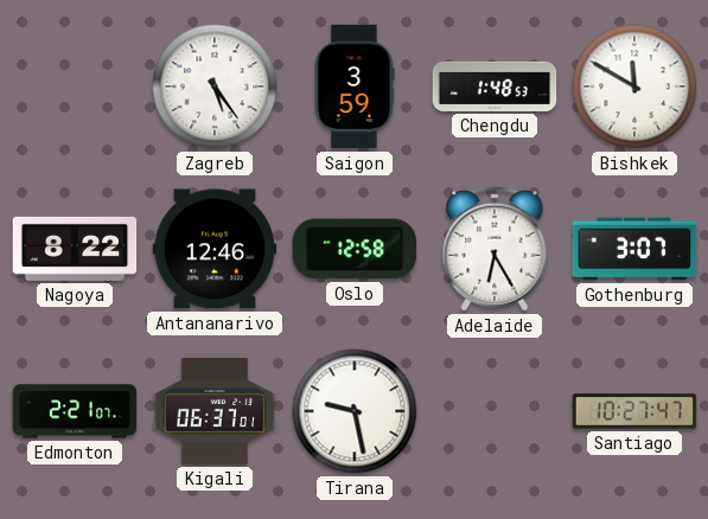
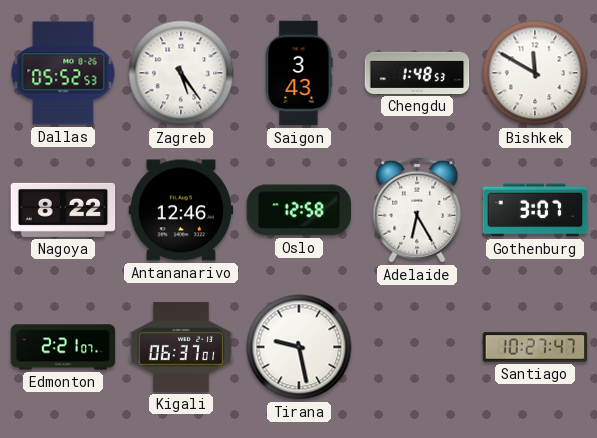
Dallas: none -> 05:52 (63, 73)
Saigon: 3:59 -> 3:43 (299, 73)
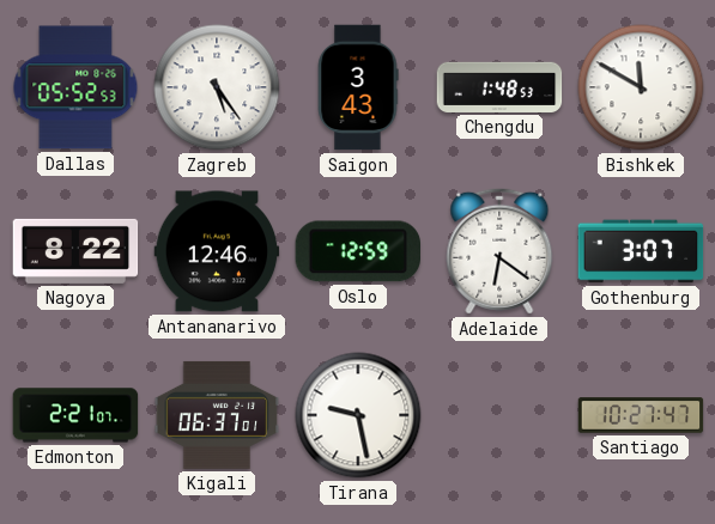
Oslo: 12:58 -> 12:59 (357, 251)
Adelaide: 6:25 -> 6:21 (499, 251)
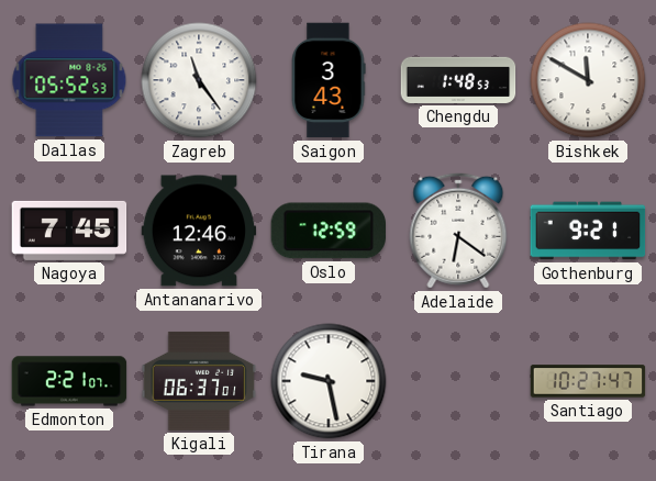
Zagreb: 5:24 -> 11:24 (199, 80)
Nagoya: 8:22 -> 7:45 (69, 231)
Gothenburg: 3:07 -> 9:21 (588, 231)
